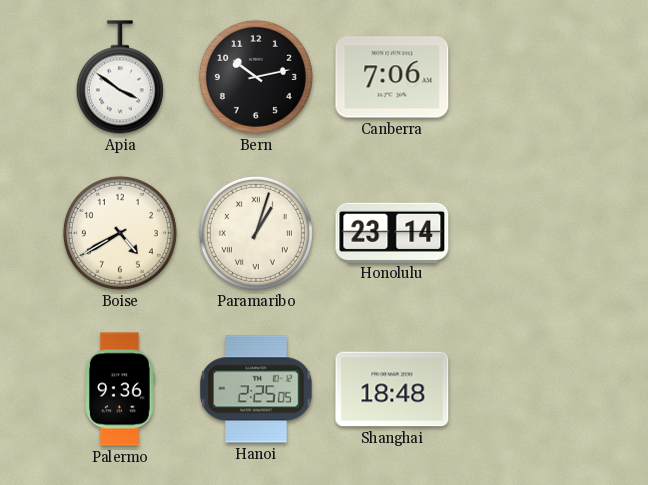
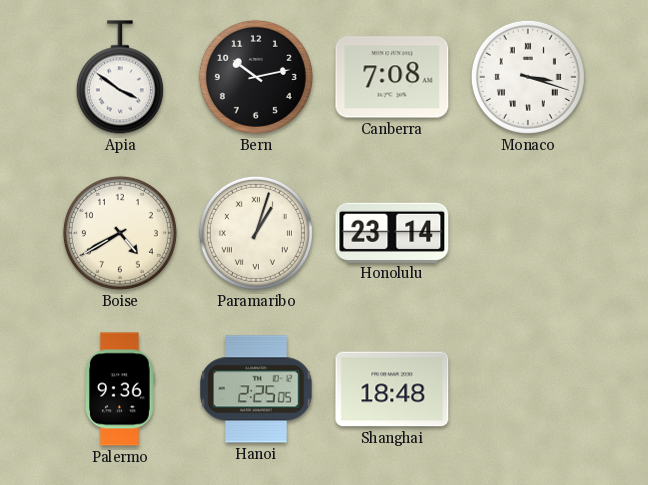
Canberra: 7:06 -> 7:08 (392, 77)
Monaco: none -> 3:18 (528, 77)
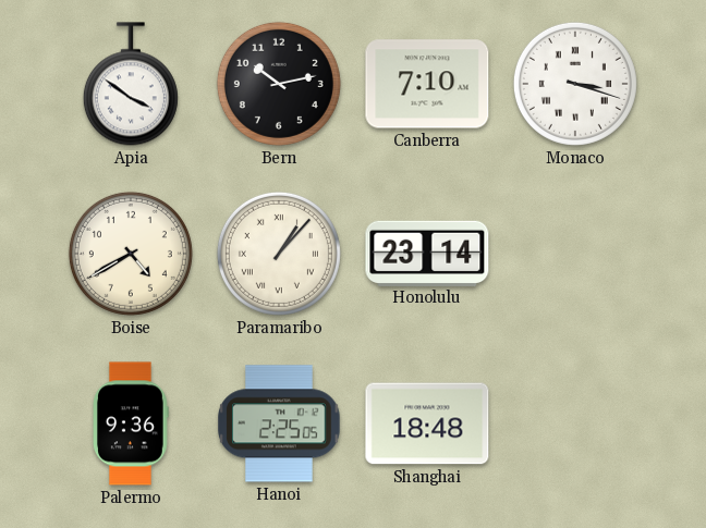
Canberra: 7:08 -> 7:10 (427, 84)
Paramaribo: 1:03 -> 1:07 (279, 254)
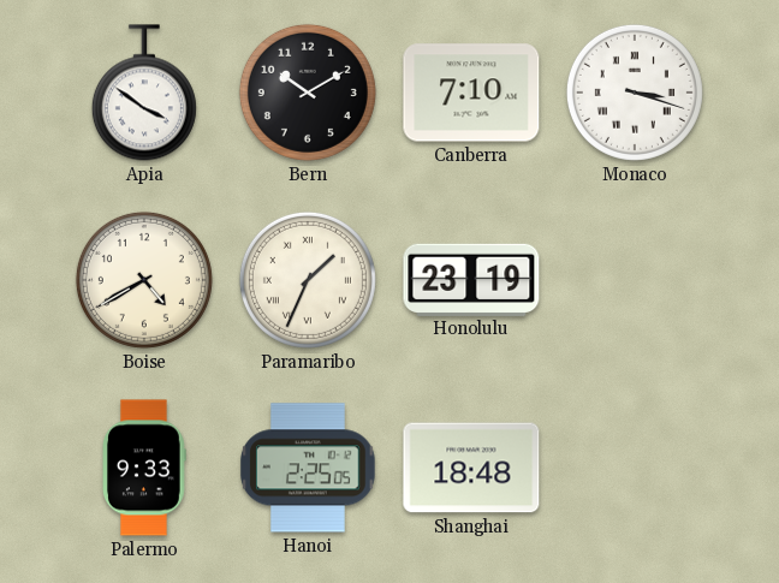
Bern: 10:13 -> 10:10 (308, 93)
Paramaribo: 1:07 -> 1:34 (308, 280)
Honolulu: 23:14 -> 23:19 (471, 279)
Palermo: 9:36 -> 9:33 (145, 468)
